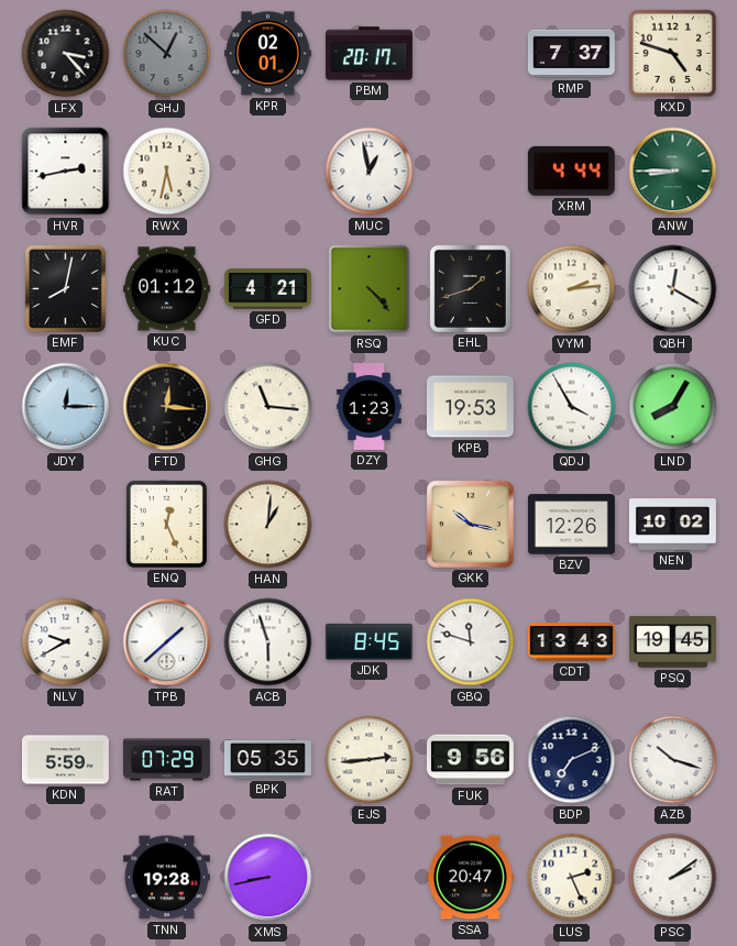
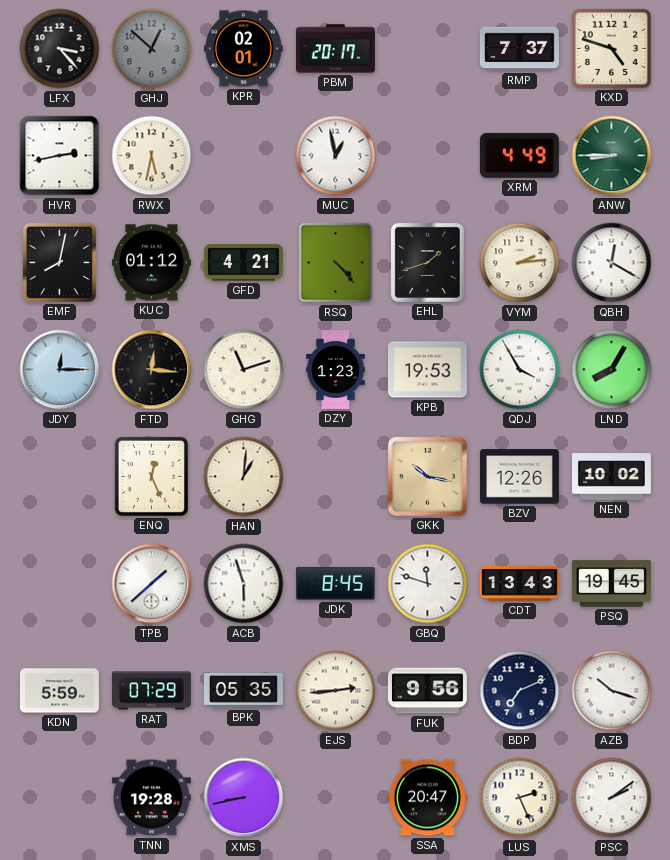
XRM: 4:44 -> 4:49 (519, 155)
GHG: 11:16 -> 11:12 (244, 370)
NLV: 9:40 -> none (66, 642)
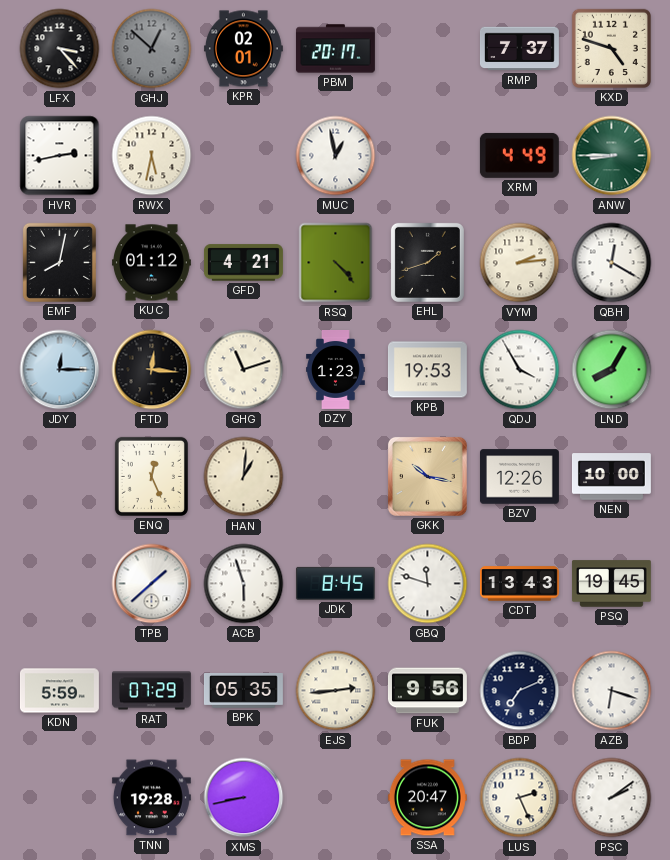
NEN: 10:02 -> 10:00 (611, 477)
AZB: 10:18 -> 6:18 (612, 691)
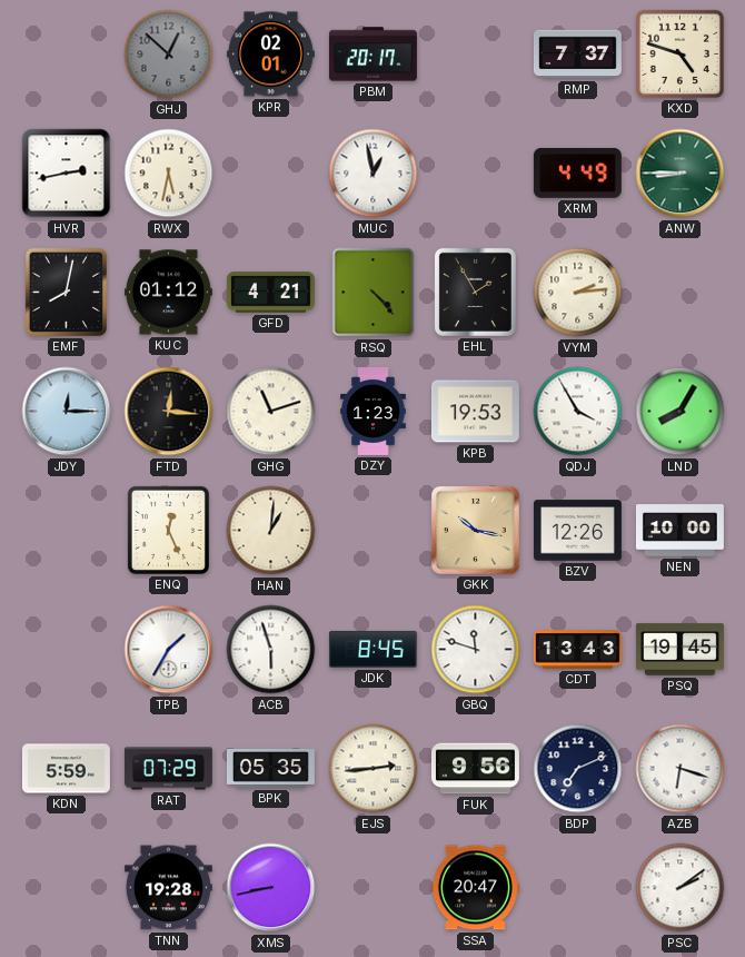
LFX: 3:23 -> none (60, 49)
EHL: 1:42 -> 1:55 (475, 292)
QBH: 12:20 -> none (612, 263)
TPB: 1:38 -> 1:35 (169, 650)
LUS: 2:26 -> none (520, 798)
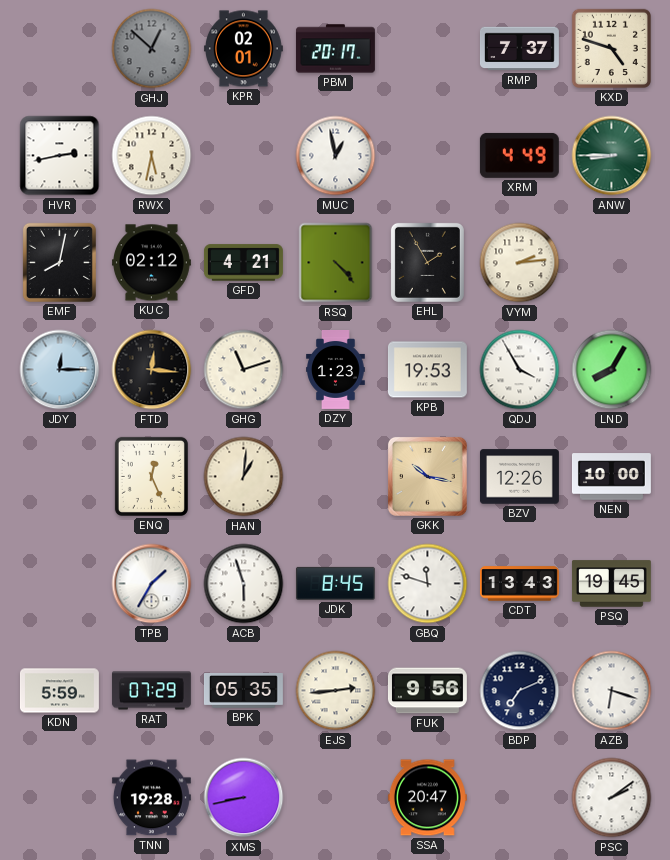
KUC: 01:12 -> 02:12 (151, 263)
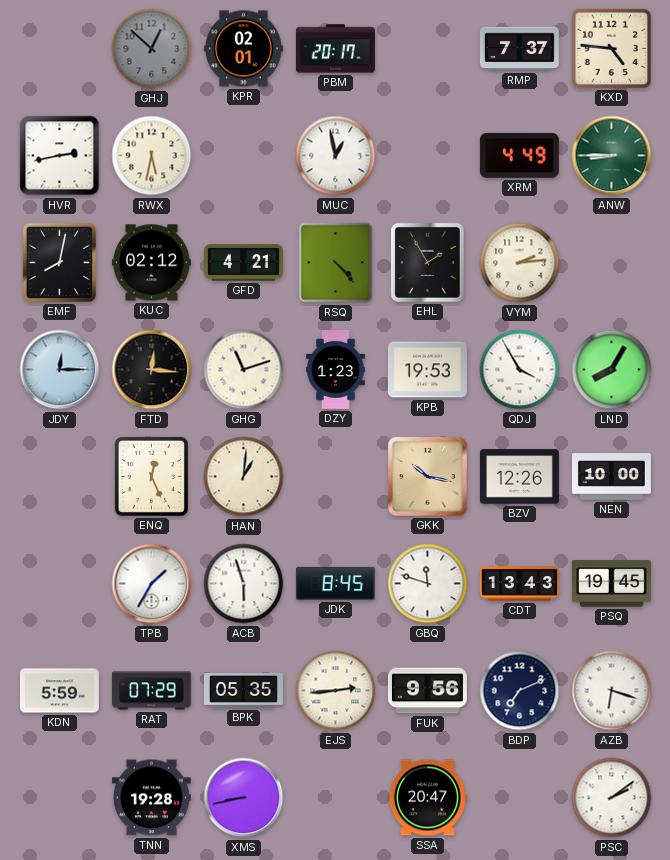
KXD: 4:48 -> 4:46 (611, 48)
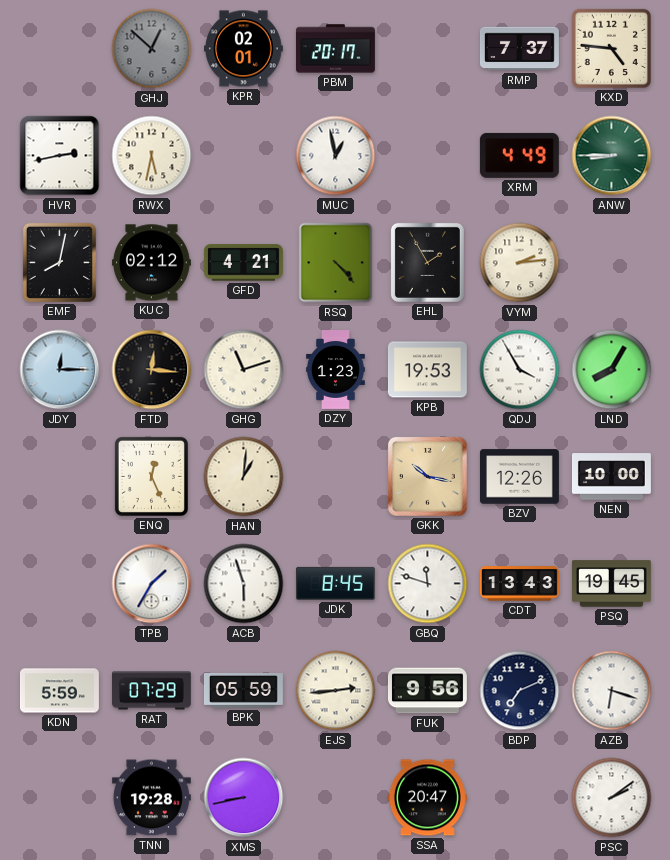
BPK: 05:35 -> 05:59 (243, 691)
